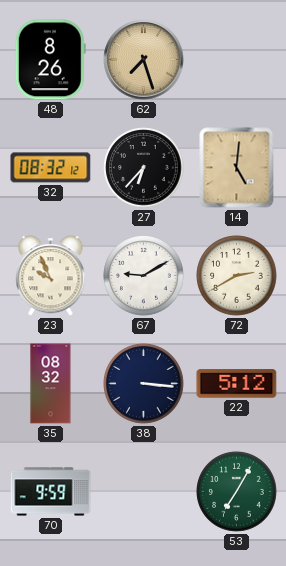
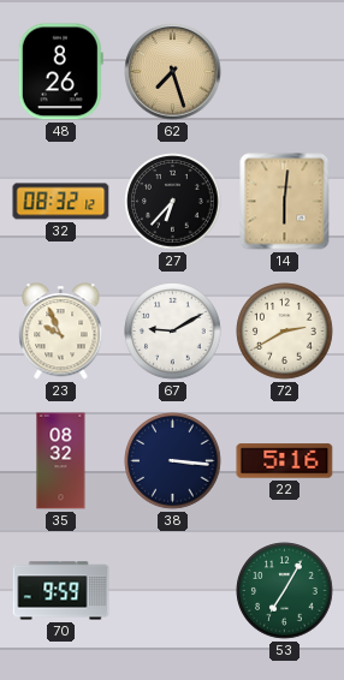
14: 5:01 -> 6:01 (285, 202)
22: 5:12 -> 5:16 (285, 461)
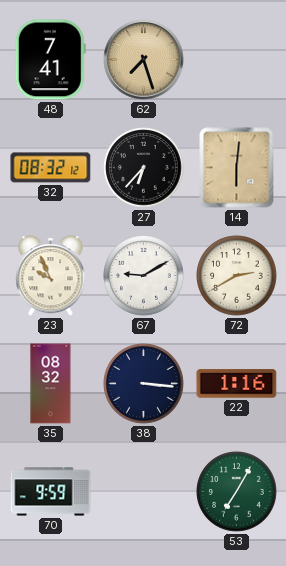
48: 8:26 -> 7:41 (50, 60)
22: 5:16 -> 1:16 (237, 384)
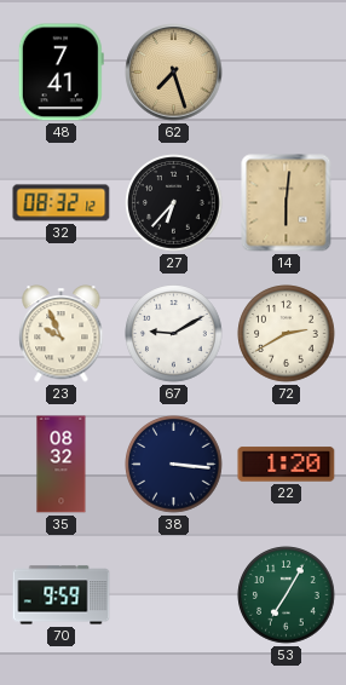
22: 1:16 -> 1:20 (287, 465)
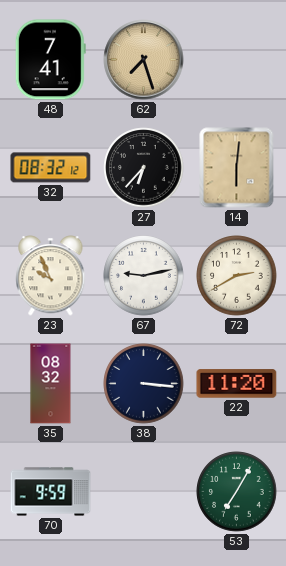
67: 9:10 -> 9:13 (144, 276)
22: 1:20 -> 11:20 (237, 384)
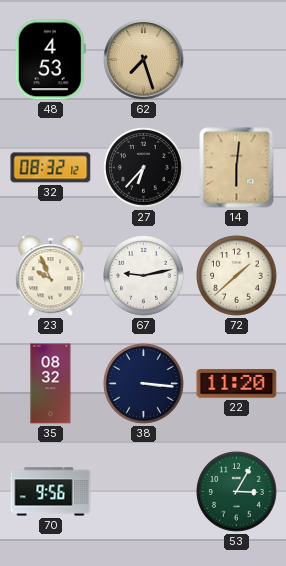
48: 7:41 -> 4:53 (50, 60)
72: 2:40 -> 1:38 (237, 276)
70: 9:59 -> 9:56 (51, 492)
53: 7:05 -> 3:05 (237, 492)
